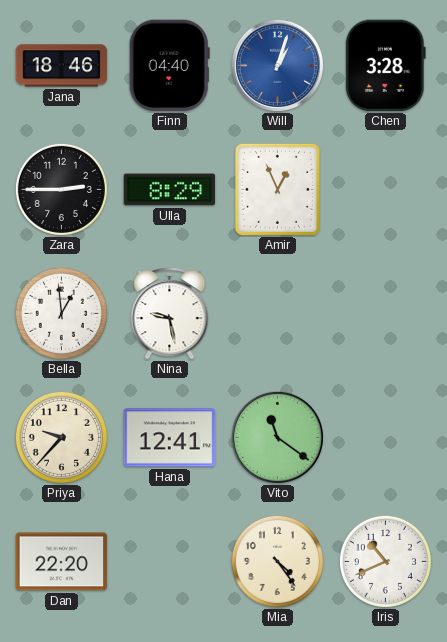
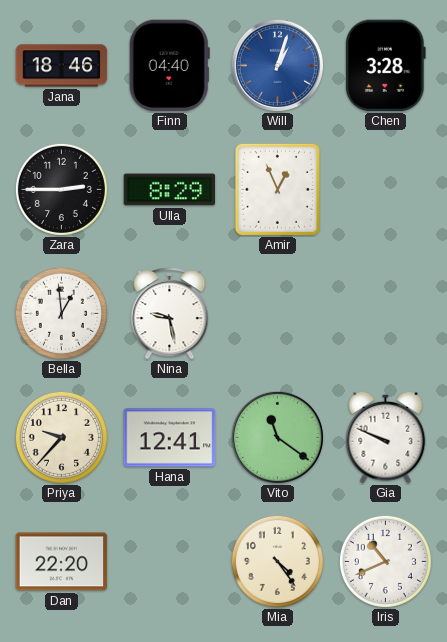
Gia: none -> 9:49 (386, 437)
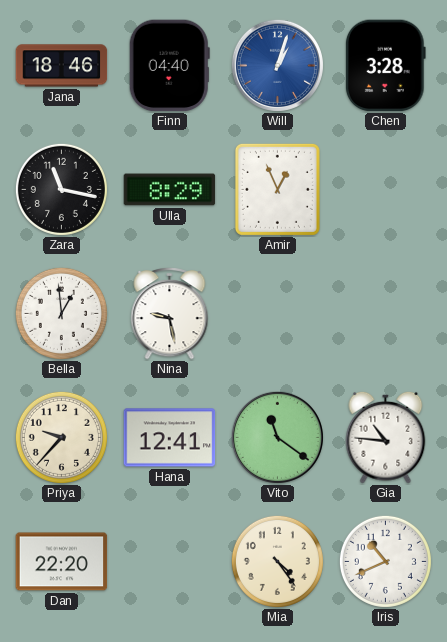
Zara: 2:45 -> 11:17 (61, 189)
Gia: 9:49 -> 10:46 (386, 437)
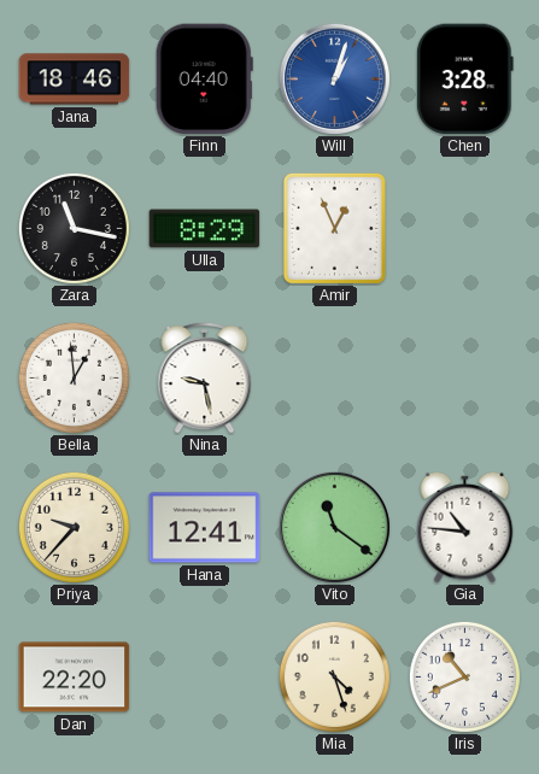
Mia: 4:24 -> 4:27 (334, 676)
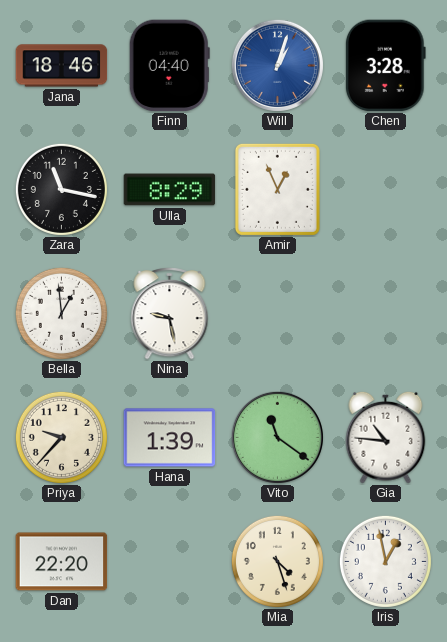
Hana: 12:41 -> 1:39 (170, 438)
Iris: 10:41 -> 12:58 (385, 561)
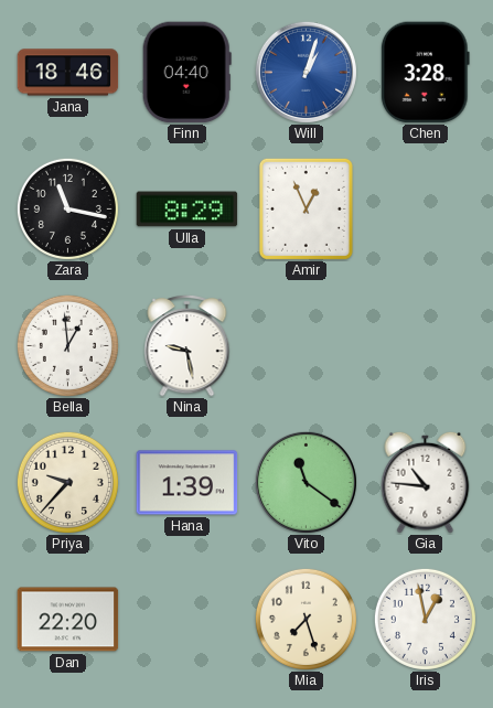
Mia: 4:27 -> 7:27 (306, 619)
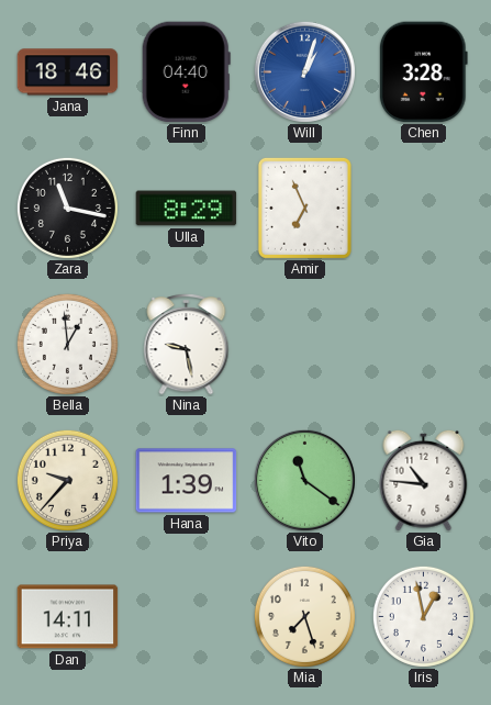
Amir: 12:56 -> 6:56 (304, 208)
Dan: 22:20 -> 14:11 (68, 617)
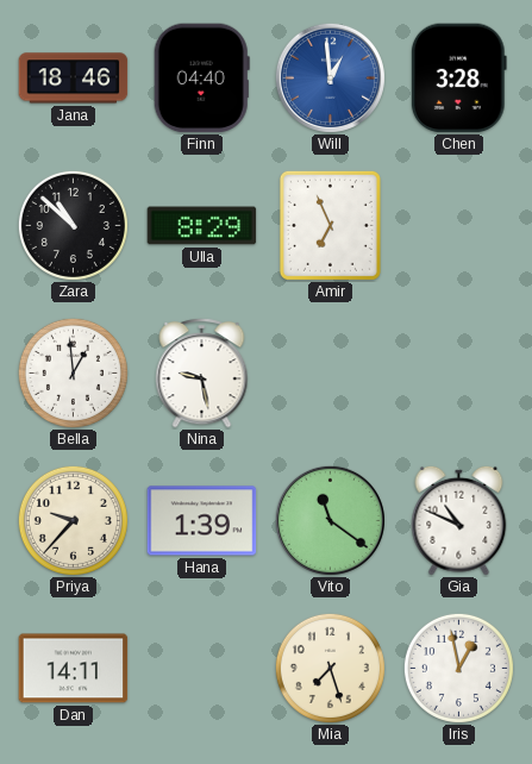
Will: 1:03 -> 12:59 (330, 77)
Zara: 11:17 -> 10:52 (73, 225)
Gia: 10:46 -> 10:49 (459, 520)
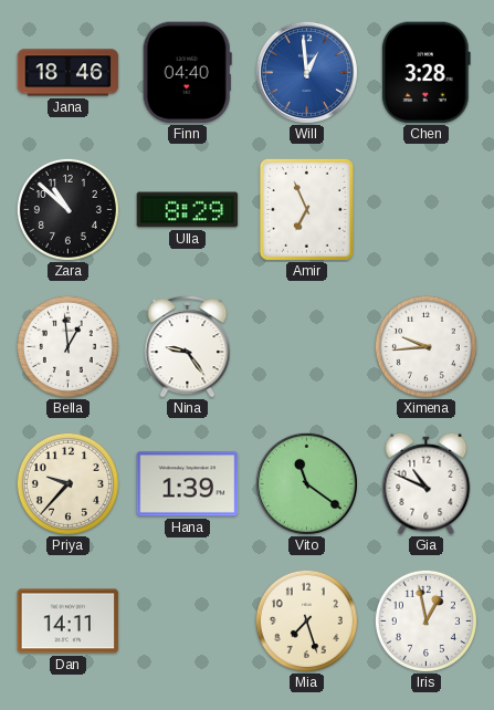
Nina: 9:28 -> 9:24 (188, 346)
Ximena: none -> 9:44 (425, 346)
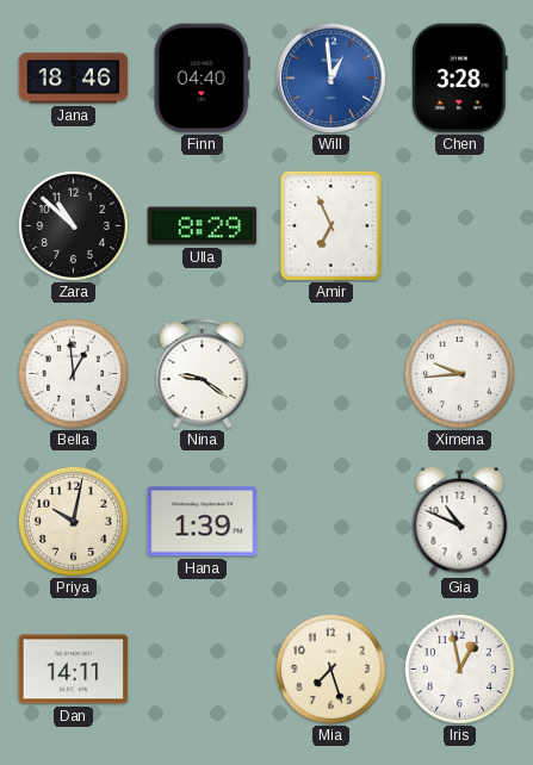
Nina: 9:24 -> 9:21 (203, 373)
Priya: 9:37 -> 10:02 (73, 521)
Vito: 11:21 -> none (306, 483)
